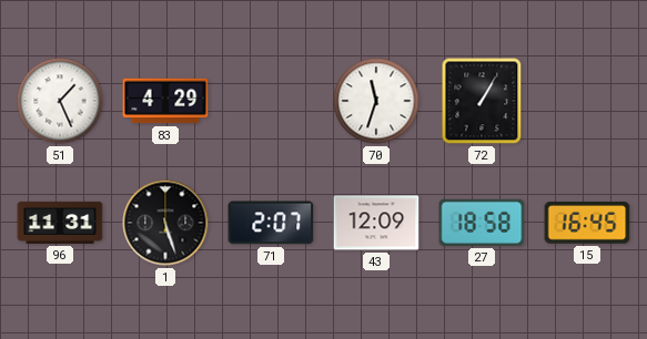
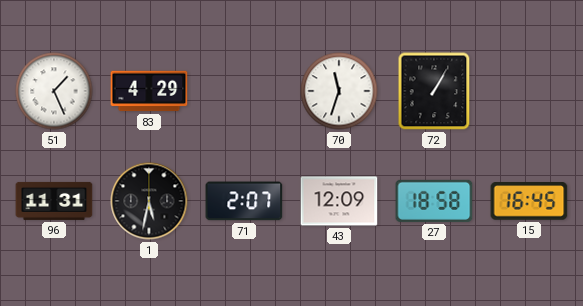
1: 5:27 -> 5:32 (149, 201)
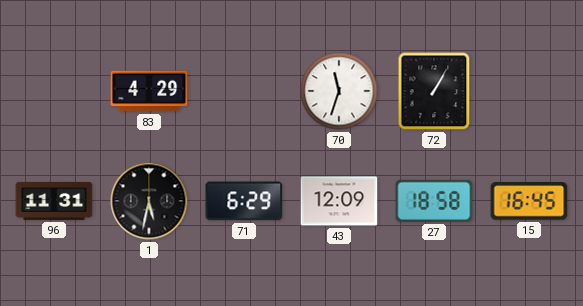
51: 1:26 -> none (54, 91)
71: 2:07 -> 6:29 (244, 201)
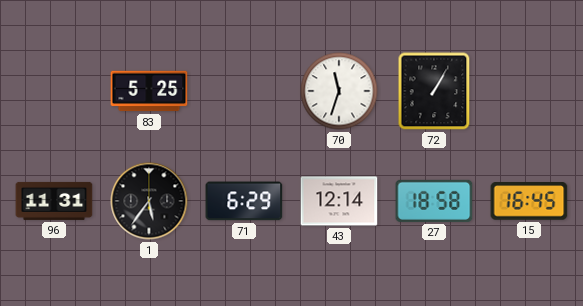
83: 4:29 -> 5:25 (149, 91)
1: 5:32 -> 5:36 (149, 201)
43: 12:09 -> 12:14 (339, 201)
